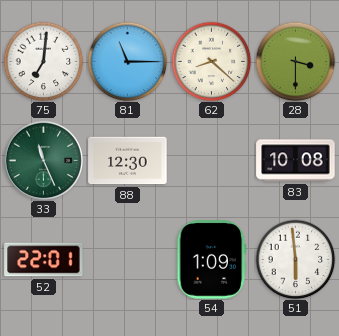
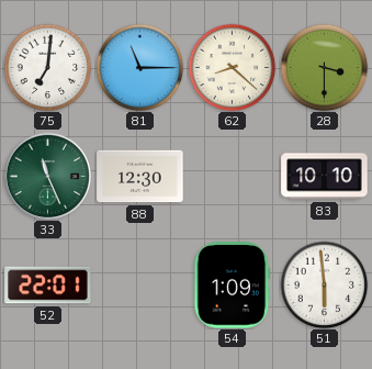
83: 10:08 -> 10:10 (325, 177)
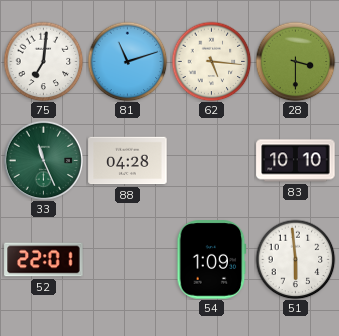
81: 11:15 -> 11:12 (127, 61)
62: 8:22 -> 5:16 (211, 61)
88: 12:30 -> 04:28 (128, 161)
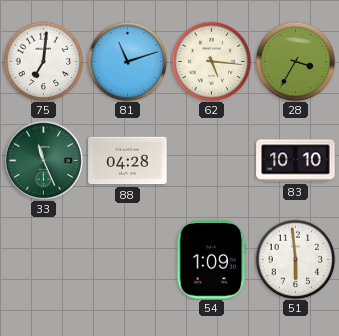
28: 3:30 -> 3:35 (295, 61)
52: 22:01 -> none (44, 260)
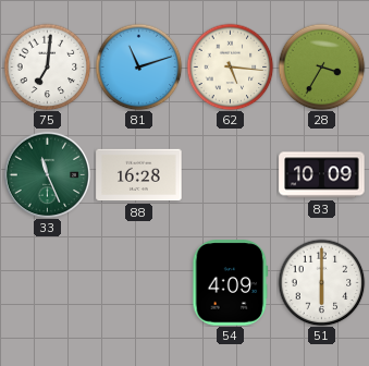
88: 04:28 -> 16:28 (139, 175)
83: 10:10 -> 10:09 (322, 175)
54: 1:09 -> 4:09 (231, 283)
51: 5:59 -> 6:00 (321, 282)
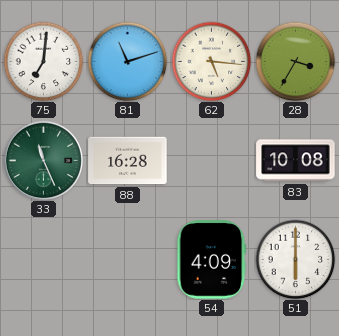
83: 10:09 -> 10:08 (296, 161)
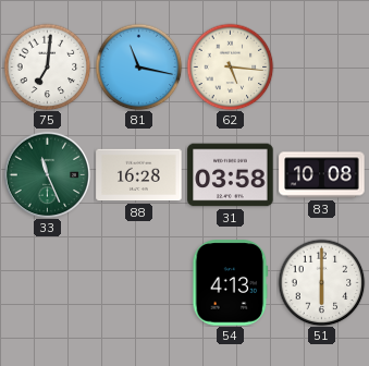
81: 11:12 -> 11:17 (138, 66)
28: 3:35 -> none (295, 61)
31: none -> 03:58 (231, 175)
54: 4:09 -> 4:13 (231, 283)
